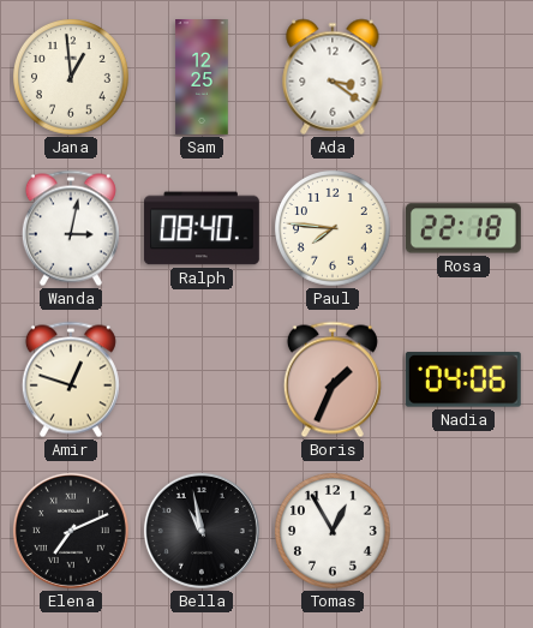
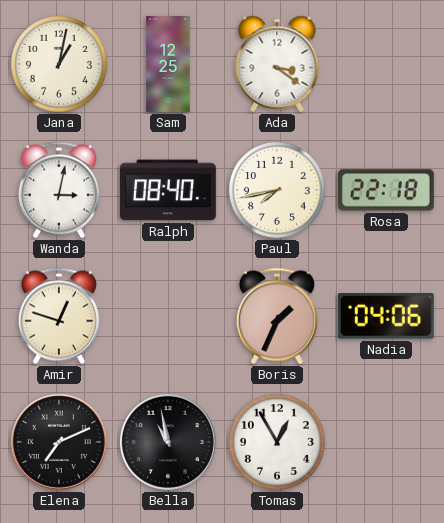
Jana: 12:59 -> 1:02 (60, 65)
Paul: 7:46 -> 7:43 (278, 191)
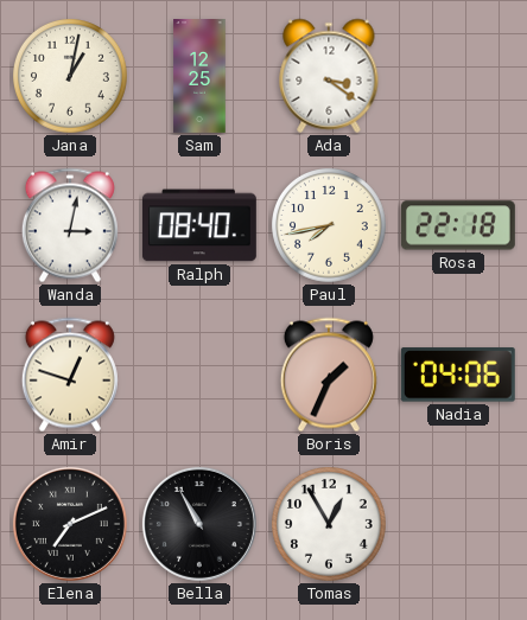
Bella: 10:58 -> 10:55 (199, 524)
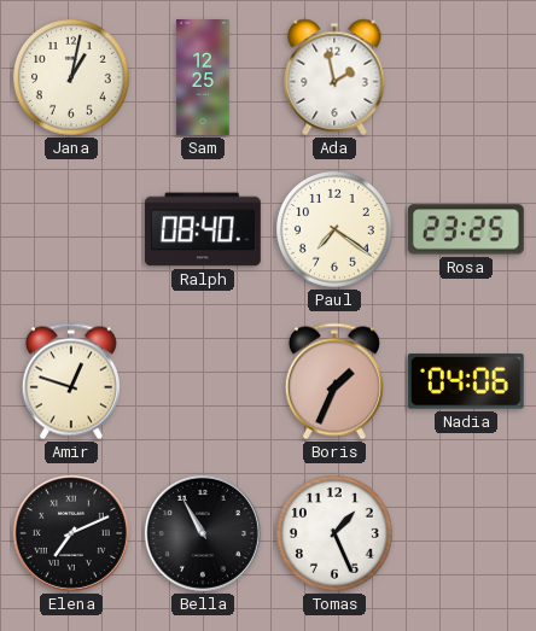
Ada: 3:21 -> 1:58 (334, 77)
Wanda: 3:02 -> none (70, 225)
Paul: 7:43 -> 7:21 (336, 230)
Rosa: 22:18 -> 23:25 (466, 229)
Tomas: 12:55 -> 1:26 (336, 534)
